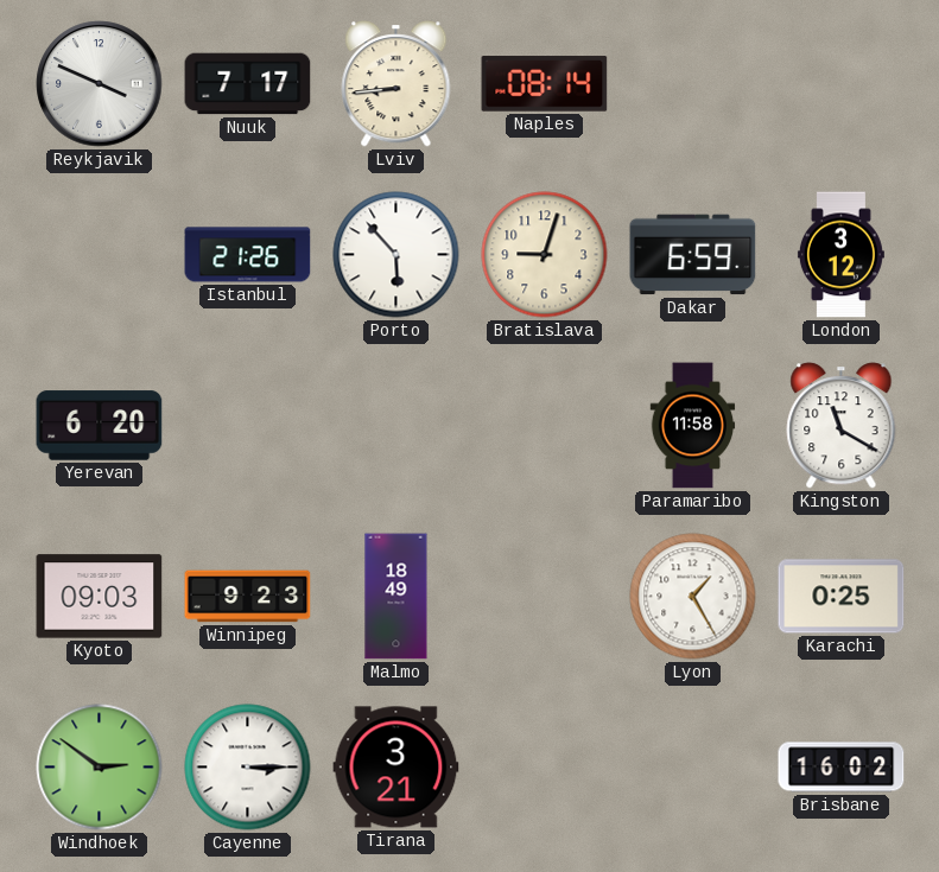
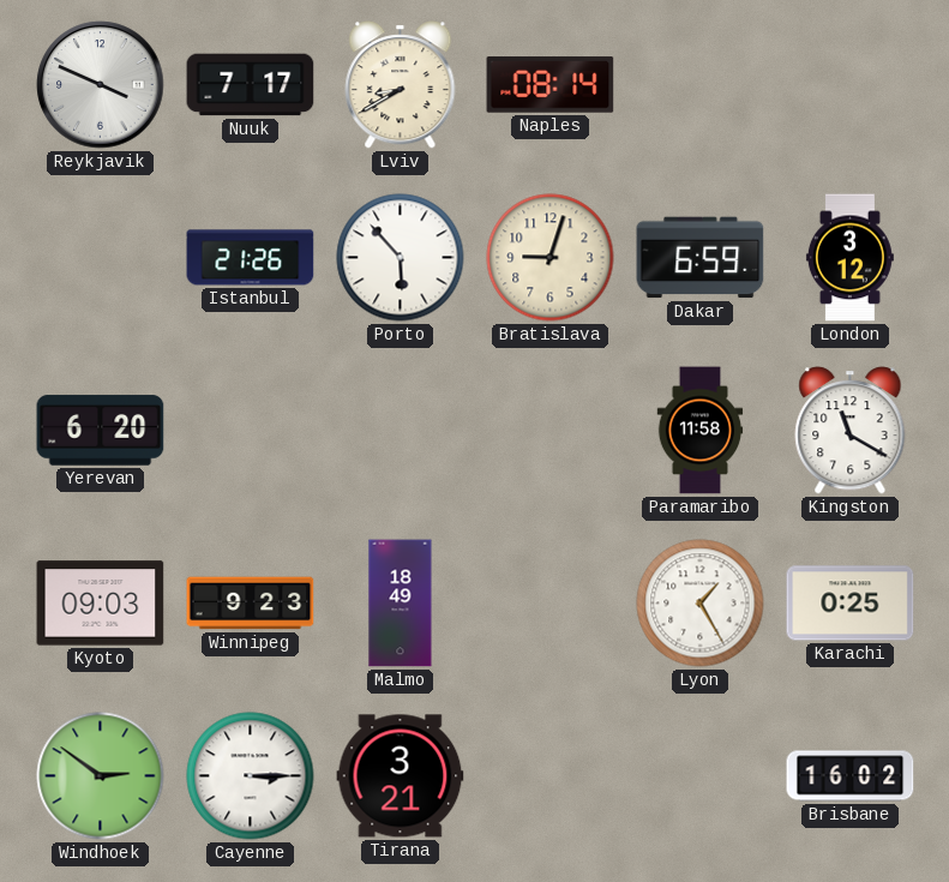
Lviv: 8:44 -> 8:40 (401, 85)
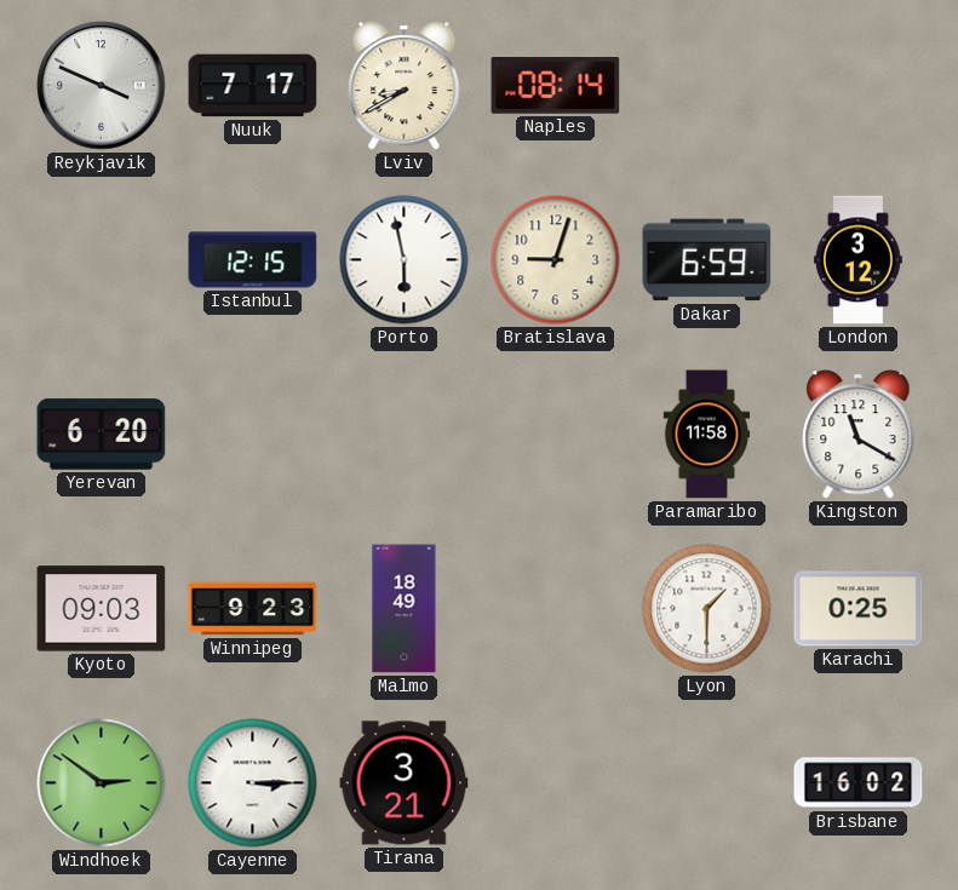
Istanbul: 21:26 -> 12:15 (253, 260)
Porto: 5:53 -> 5:58 (405, 260)
Lyon: 1:25 -> 1:30 (707, 609)
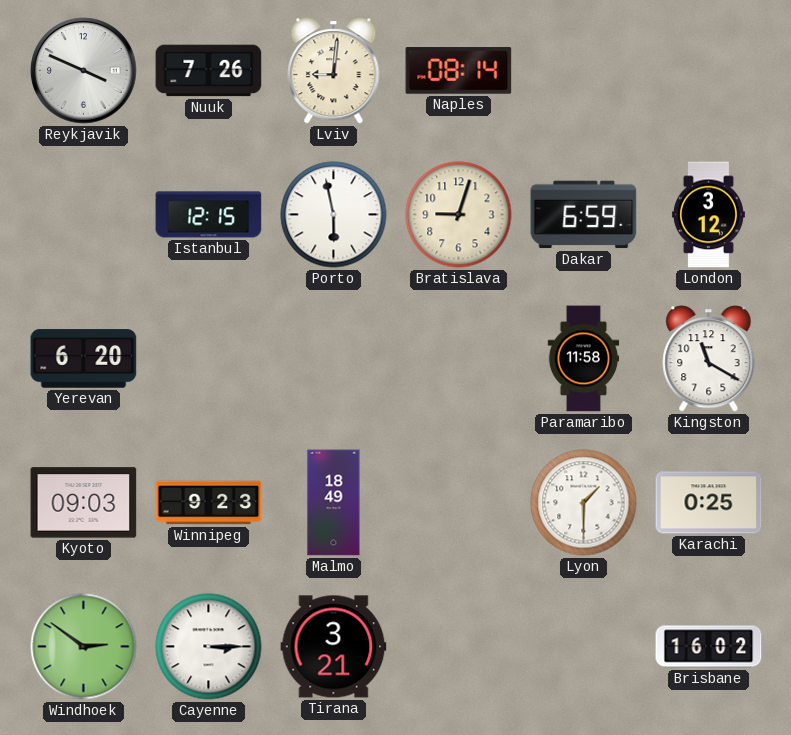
Nuuk: 7:17 -> 7:26 (209, 71)
Lviv: 8:40 -> 9:01 (334, 71)
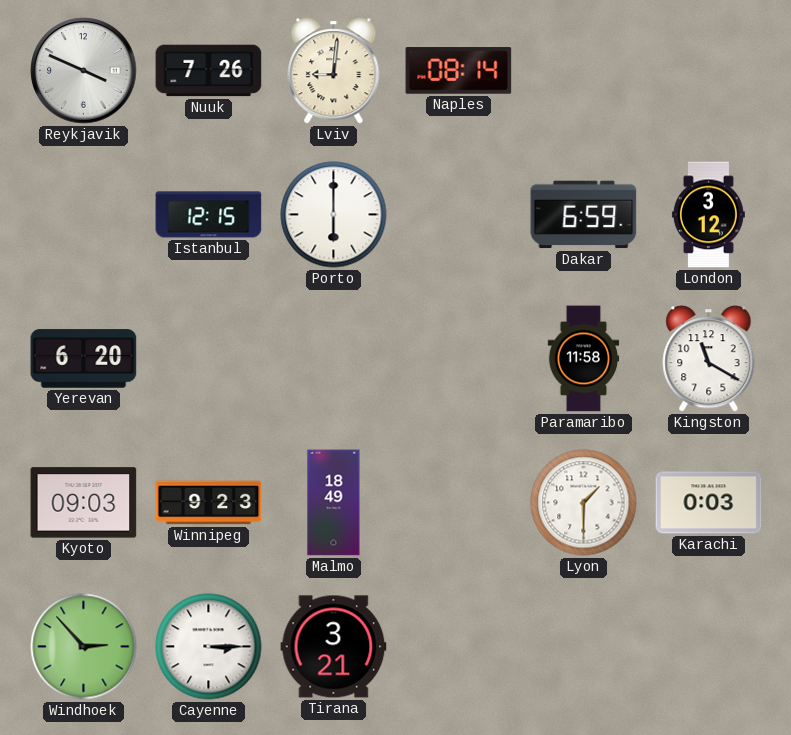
Porto: 5:58 -> 6:00 (334, 215)
Bratislava: 9:03 -> none (459, 215)
Karachi: 0:25 -> 0:03 (709, 503)
Windhoek: 2:51 -> 2:53 (84, 647)
Brisbane: 16:02 -> none (709, 647)
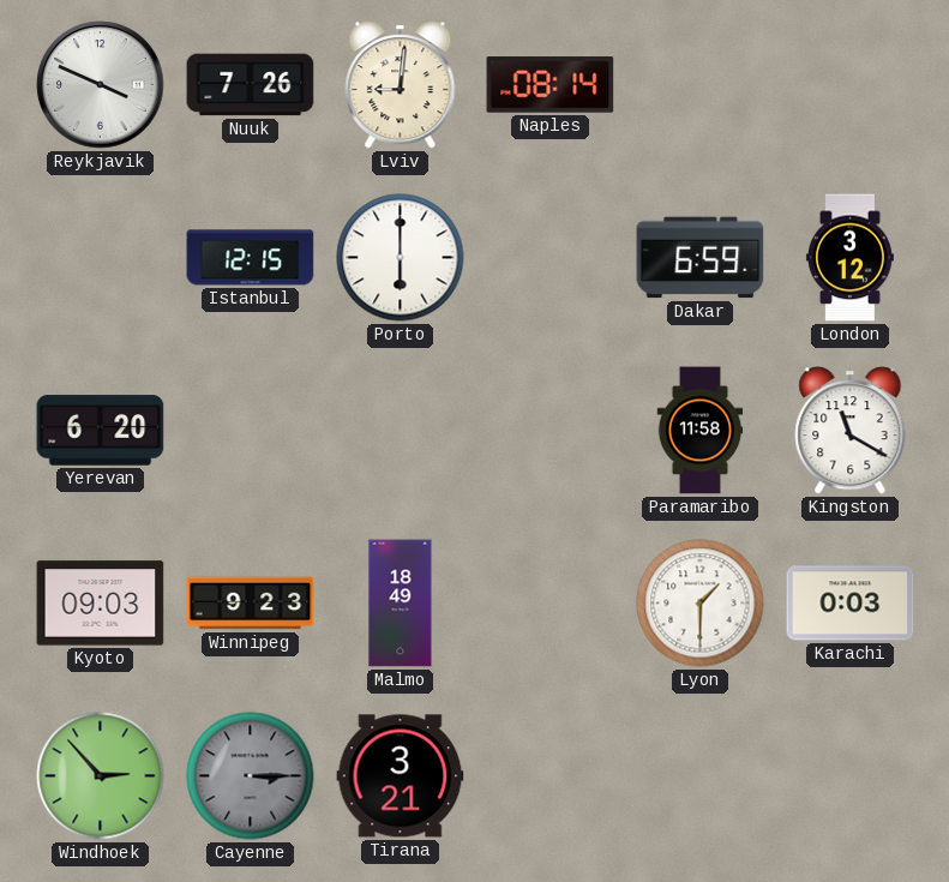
Cayenne dial: white -> grey (251, 776)
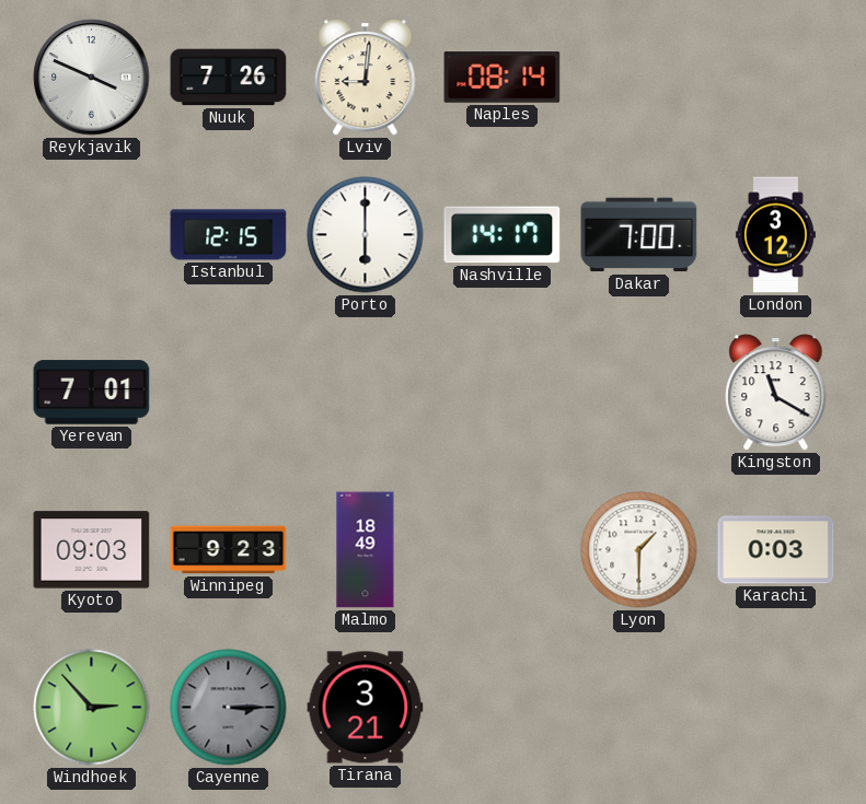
Nashville: none -> 14:17 (503, 235)
Dakar: 6:59 -> 7:00 (639, 235)
Yerevan: 6:20 -> 7:01 (92, 393)
Paramaribo: 11:58 -> none (701, 431)
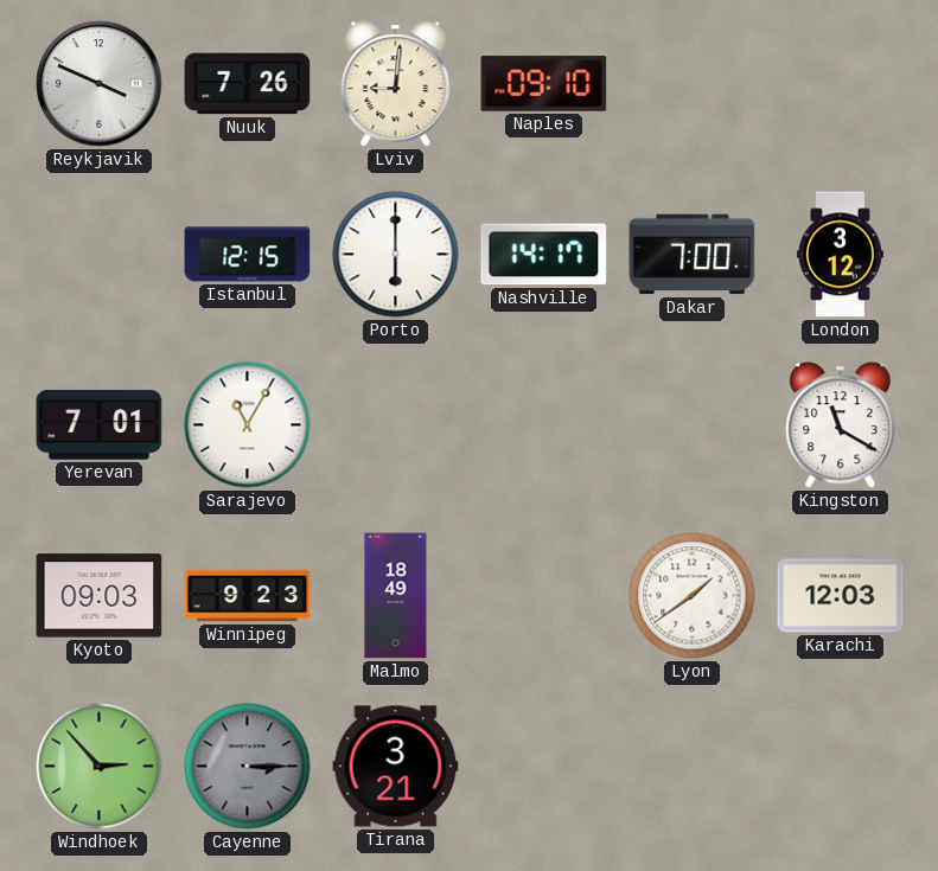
Naples: 08:14 -> 09:10 (544, 84)
Sarajevo: none -> 11:05 (248, 425)
Lyon: 1:30 -> 1:39 (693, 596)
Karachi: 0:03 -> 12:03 (841, 596)
